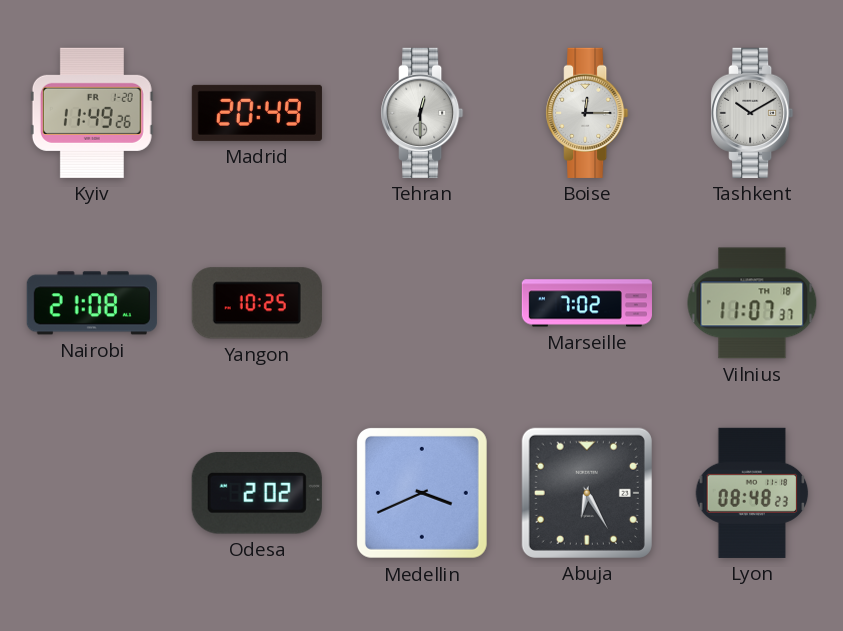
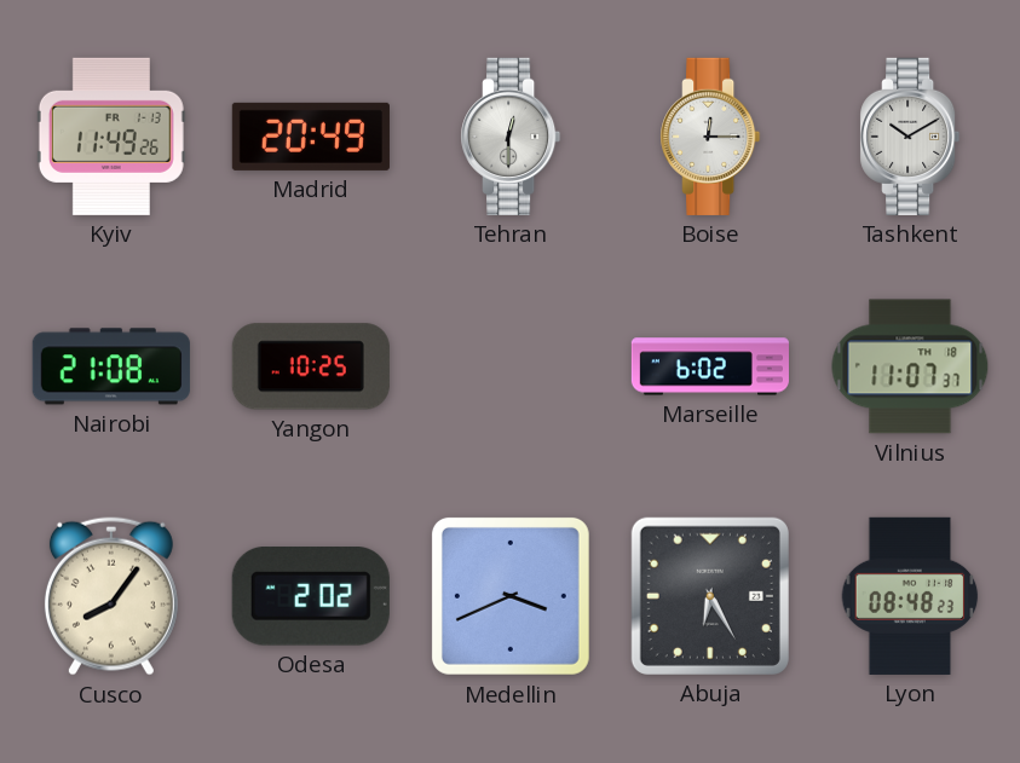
Kyiv date: FR 1-20 -> FR 1-13 (111, 137)
Marseille: 7:02 -> 6:02 (710, 366)
Cusco: none -> 8:06 (111, 596)
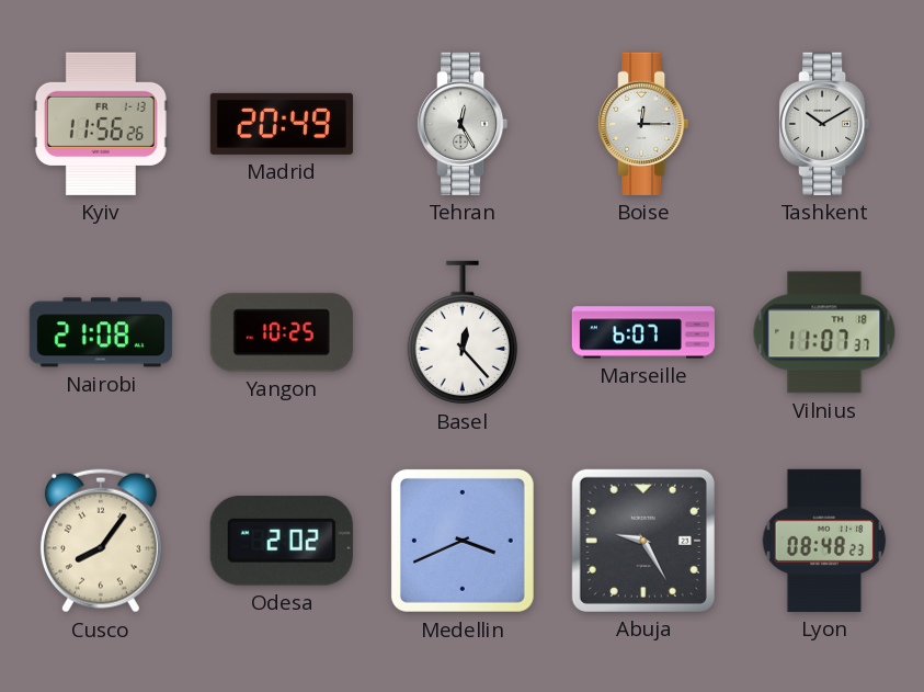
Kyiv: 11:49 -> 11:56 (101, 124)
Tehran: 12:30 -> 12:25 (463, 124)
Basel: none -> 12:23 (463, 332)
Marseille: 6:02 -> 6:07 (643, 332)
Abuja: 6:25 -> 9:25 (643, 541)
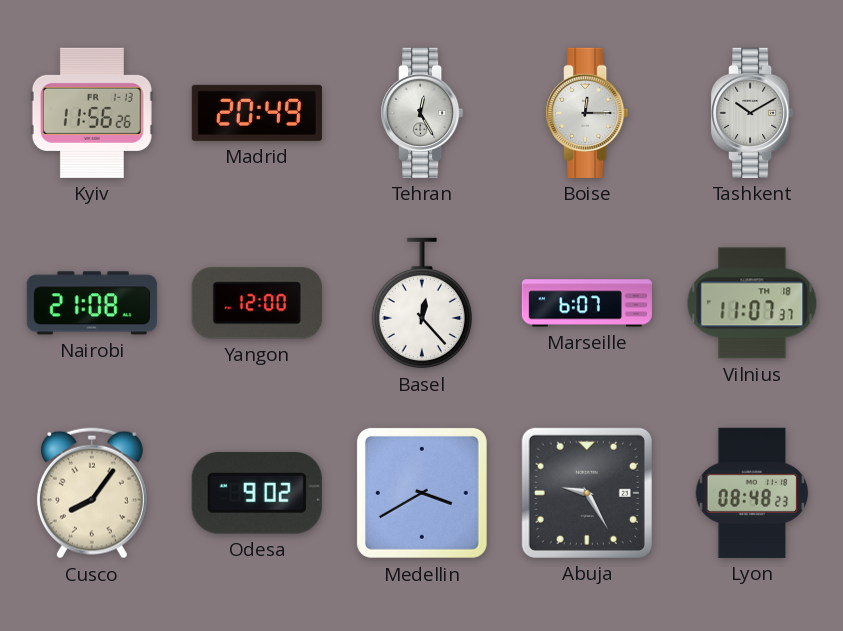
Yangon: 10:25 -> 12:00 (257, 303)
Odesa: 2:02 -> 9:02 (257, 494)
Medellin: 3:41 -> 3:40 (422, 493)
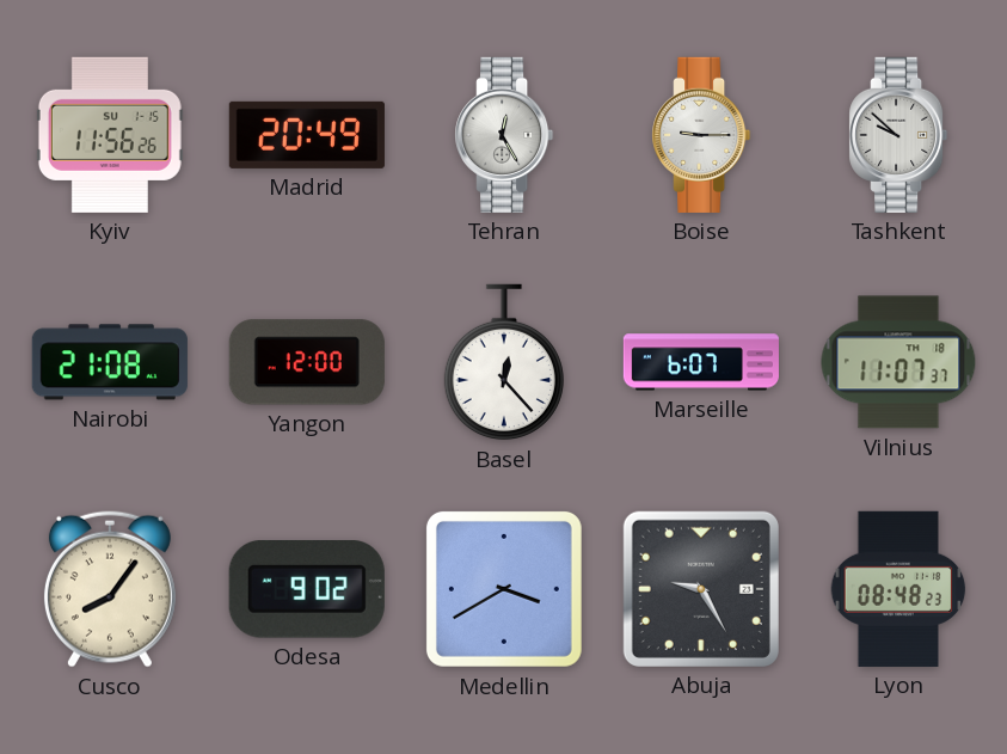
Kyiv date: FR 1-13 -> SU 1-15 (110, 135)
Boise: 12:15 -> 9:15 (701, 135)
Tashkent: 10:10 -> 9:52 (898, 135)
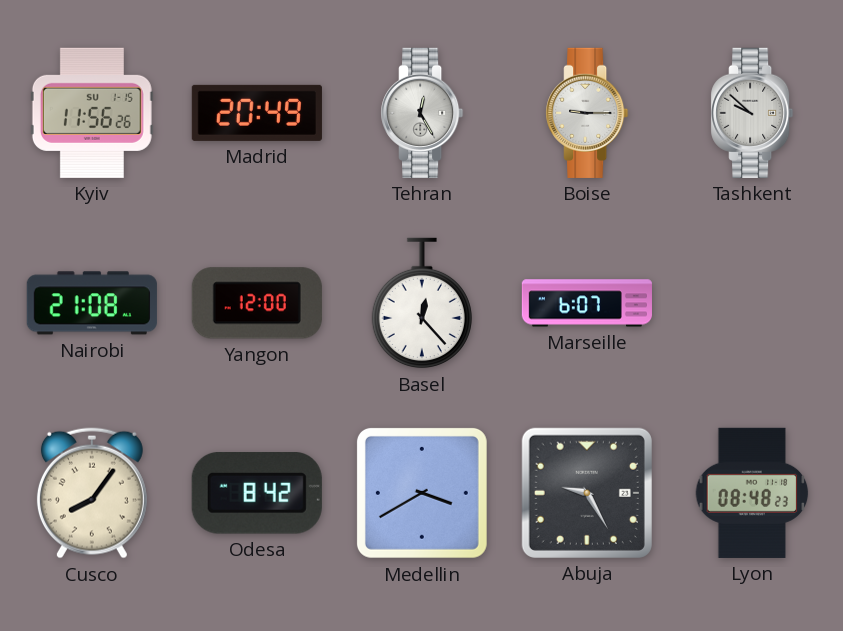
Vilnius: 11:07 -> none (898, 362)
Odesa: 9:02 -> 8:42 (257, 494)
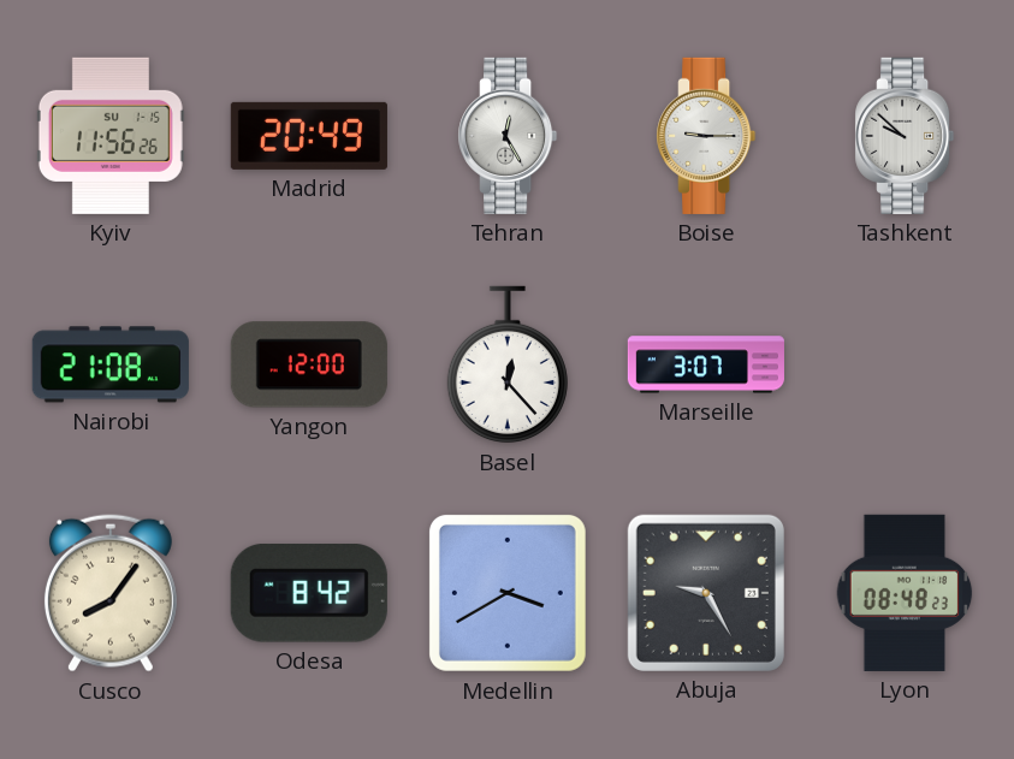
Marseille: 6:07 -> 3:07 (706, 364)
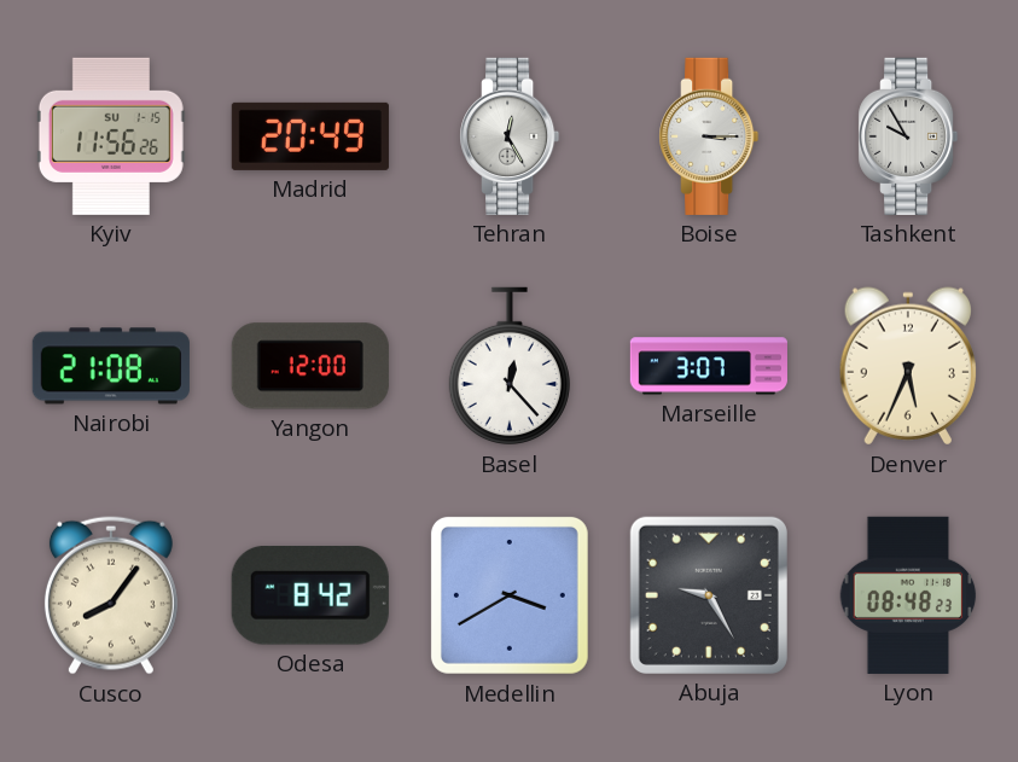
Boise: 9:15 -> 3:15 (709, 136)
Tashkent: 9:52 -> 9:55 (908, 136)
Denver: none -> 5:34 (908, 366)
